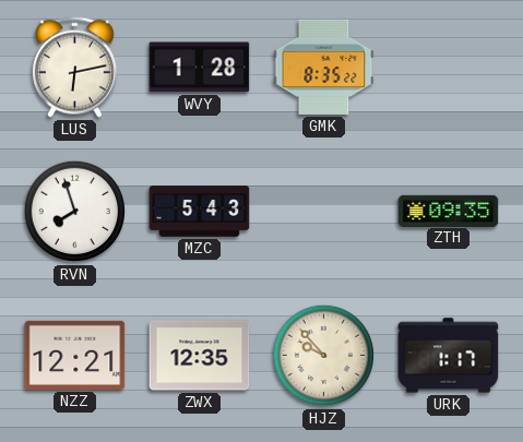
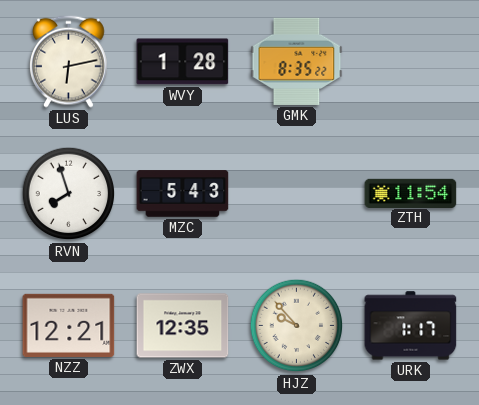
ZTH: 09:35 -> 11:54 (411, 193)
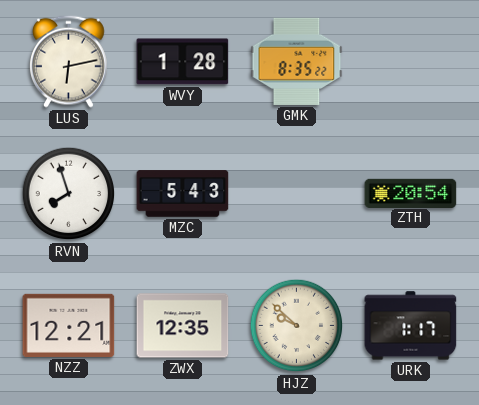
ZTH: 11:54 -> 20:54 (411, 193)
HJZ: 9:53 -> 9:52 (297, 326)
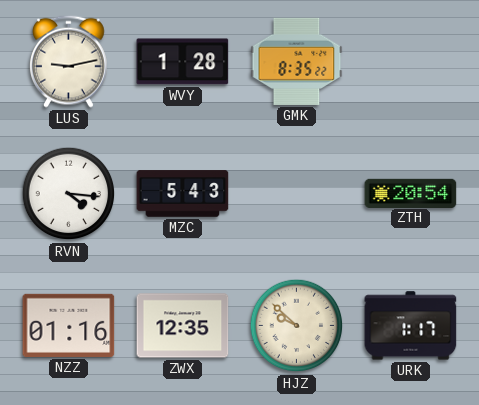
LUS: 6:13 -> 9:13 (69, 61)
RVN: 7:57 -> 4:16 (69, 194)
NZZ: 12:21 -> 01:16 (69, 325)
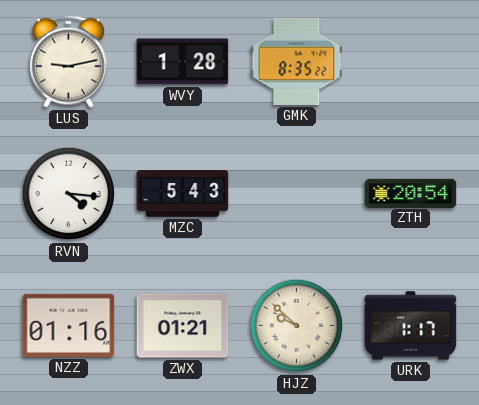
ZWX: 12:35 -> 01:21 (183, 326)
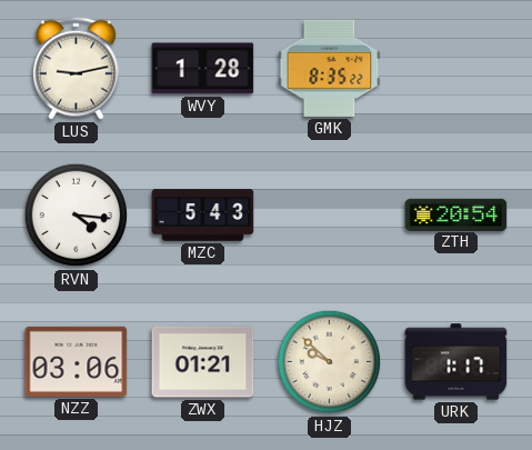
NZZ: 01:16 -> 03:06 (77, 361)
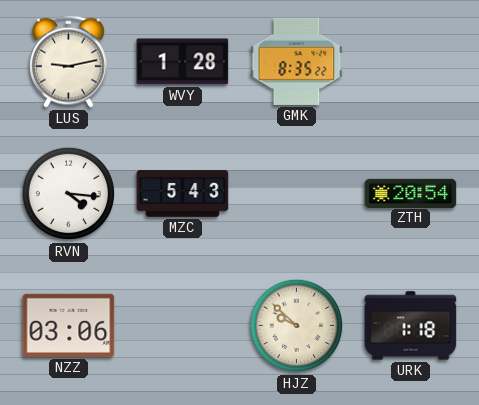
ZWX: 01:21 -> none (203, 362)
URK: 1:17 -> 1:18 (411, 326)
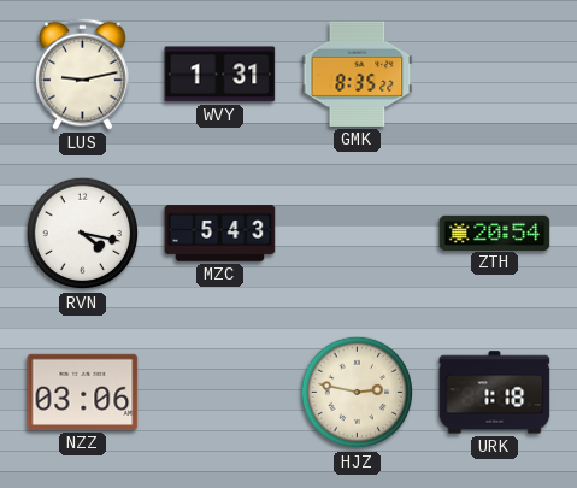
WVY: 1:28 -> 1:31 (220, 75)
RVN: 4:16 -> 4:17 (83, 234)
HJZ: 9:52 -> 2:47 (358, 393)
